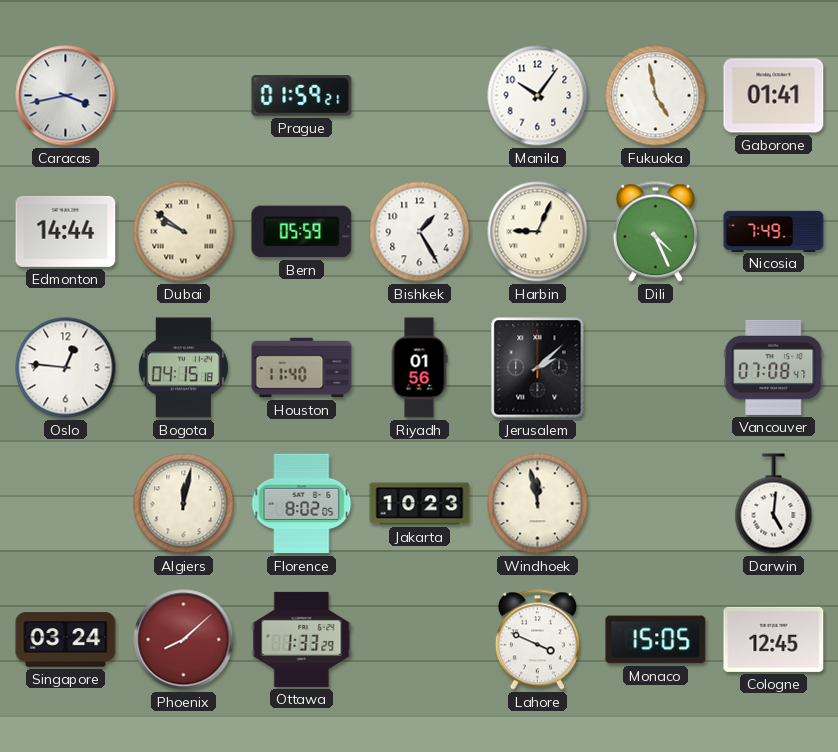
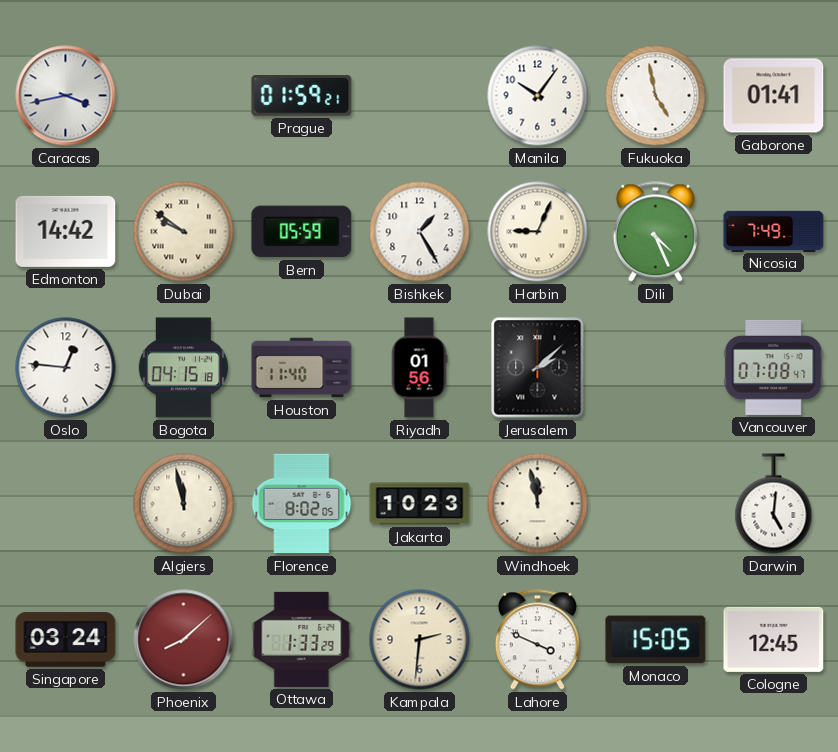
Edmonton: 14:44 -> 14:42 (66, 231)
Algiers: 12:02 -> 11:58 (184, 504)
Kampala: none -> 2:31 (420, 640)
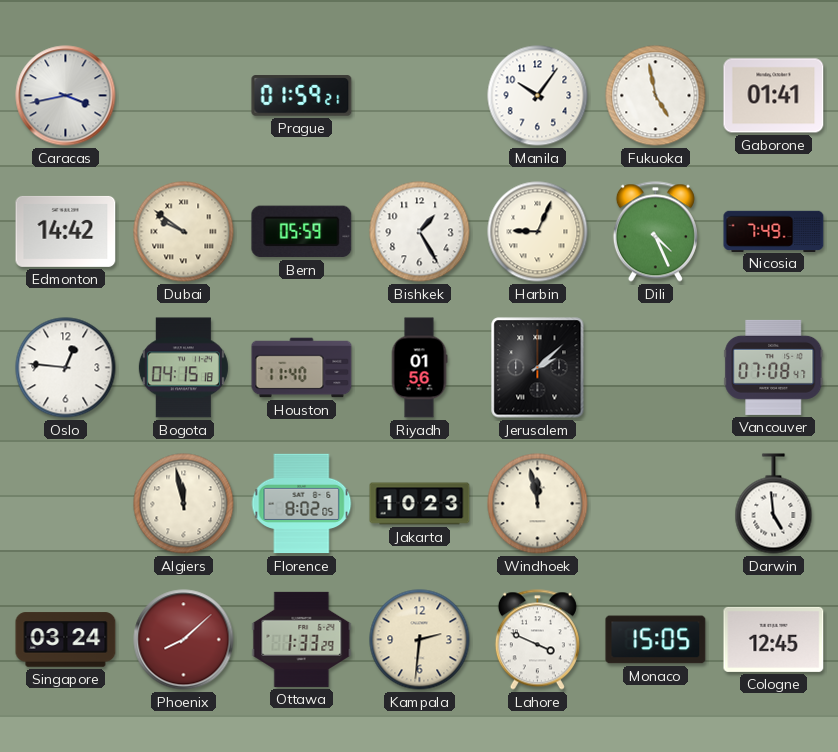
Darwin: 5:01 -> 4:59 (774, 504)
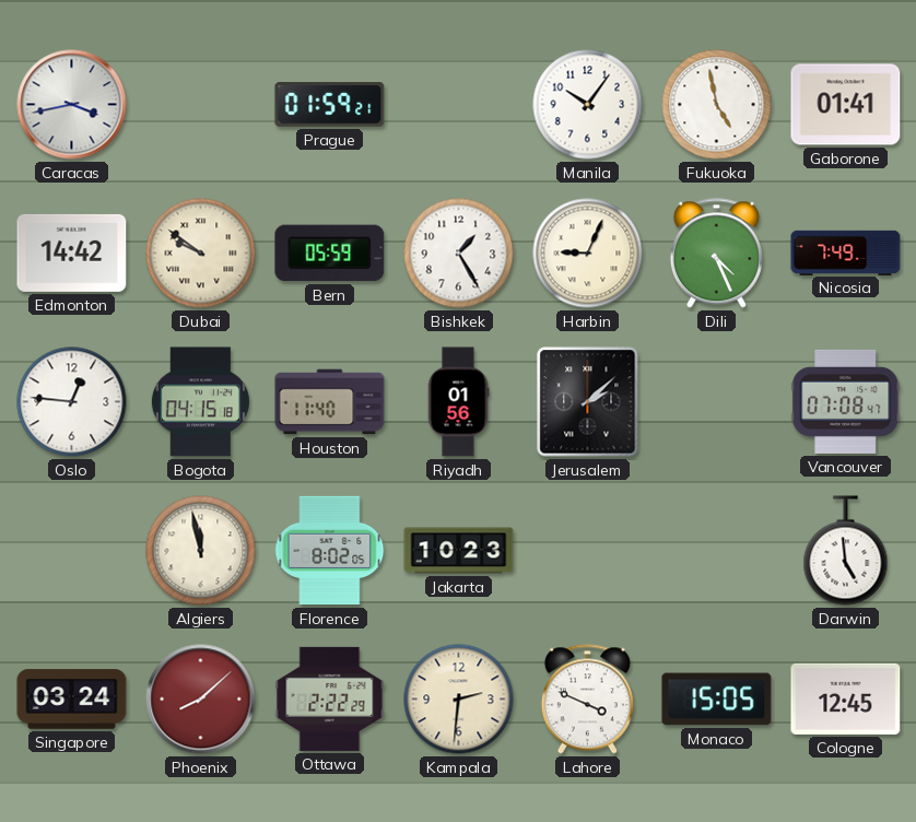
Windhoek: 11:58 -> none (538, 504)
Ottawa: 1:33 -> 2:22 (330, 698)
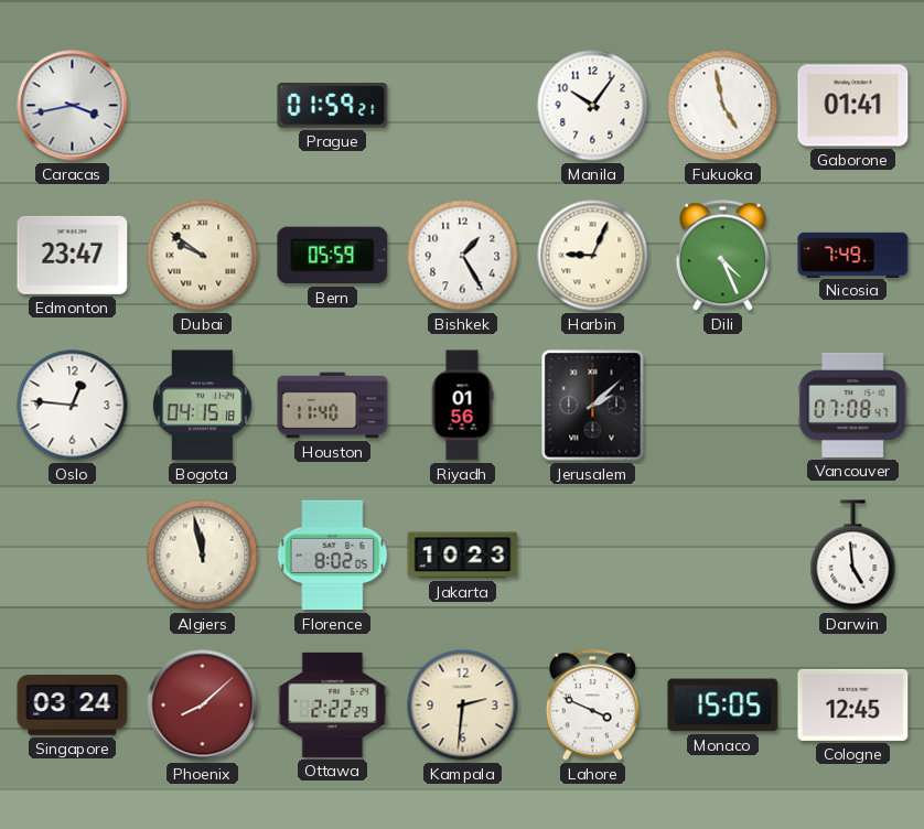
Edmonton: 14:42 -> 23:47 (73, 255)
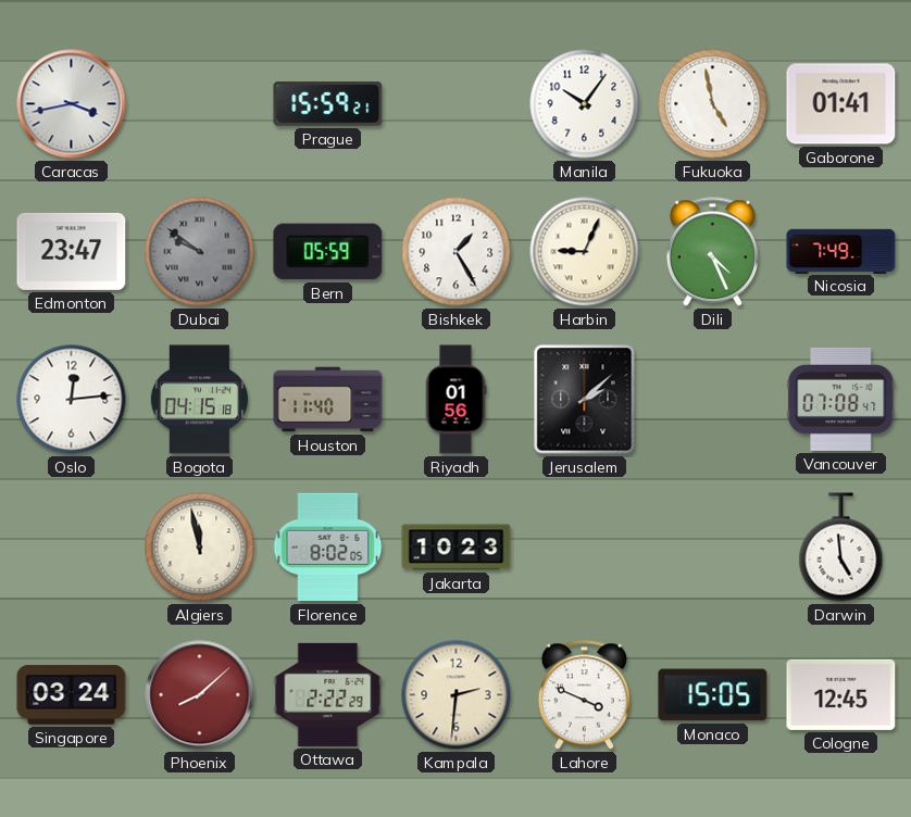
Prague: 01:59 -> 15:59 (328, 104)
Dubai dial: cream -> grey (200, 252)
Oslo: 12:46 -> 12:14 (72, 400)
